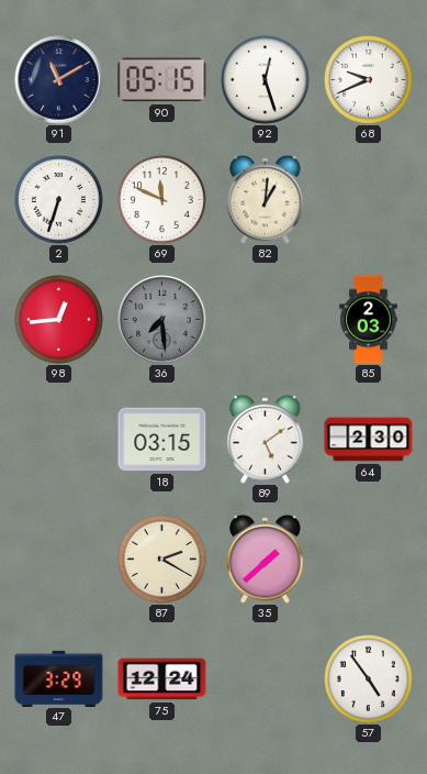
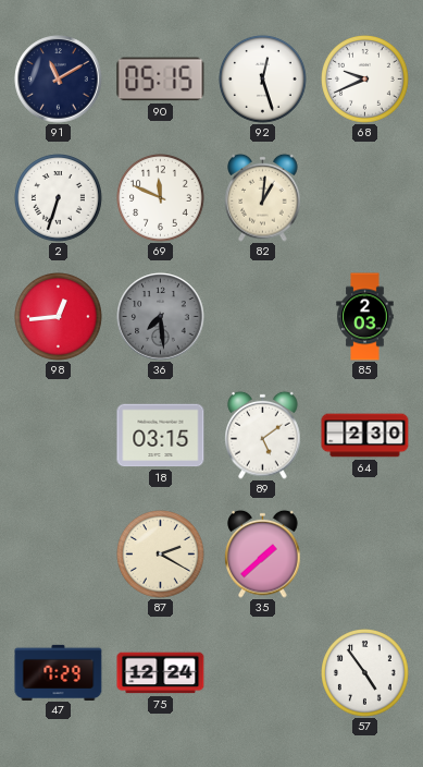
47: 3:29 -> 7:29 (59, 672)
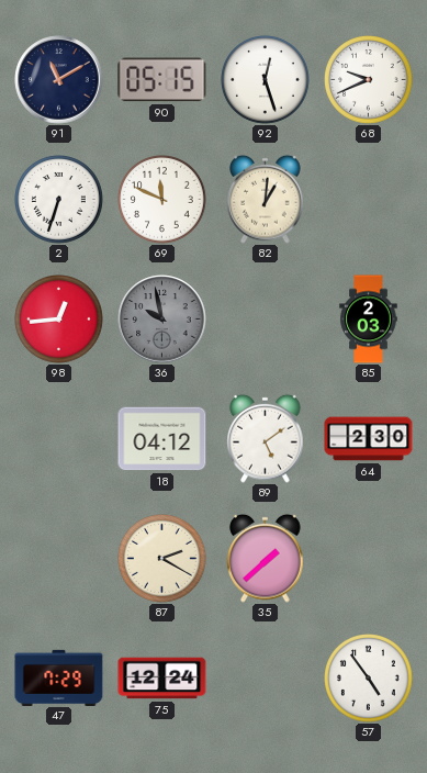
36: 7:29 -> 9:58 (162, 320)
18: 03:15 -> 04:12 (162, 439)
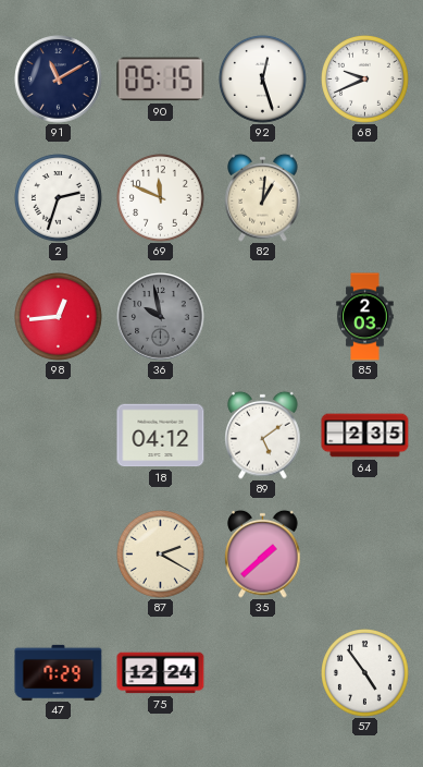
2: 6:33 -> 2:33 (59, 198)
64: 2:30 -> 2:35 (365, 436)
